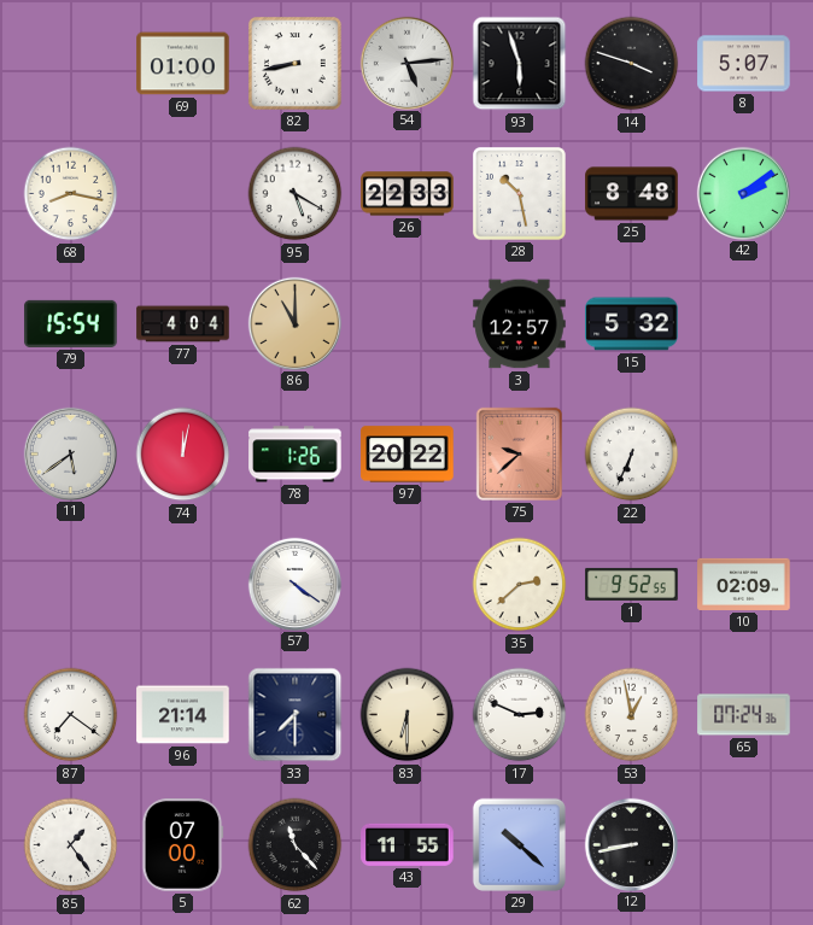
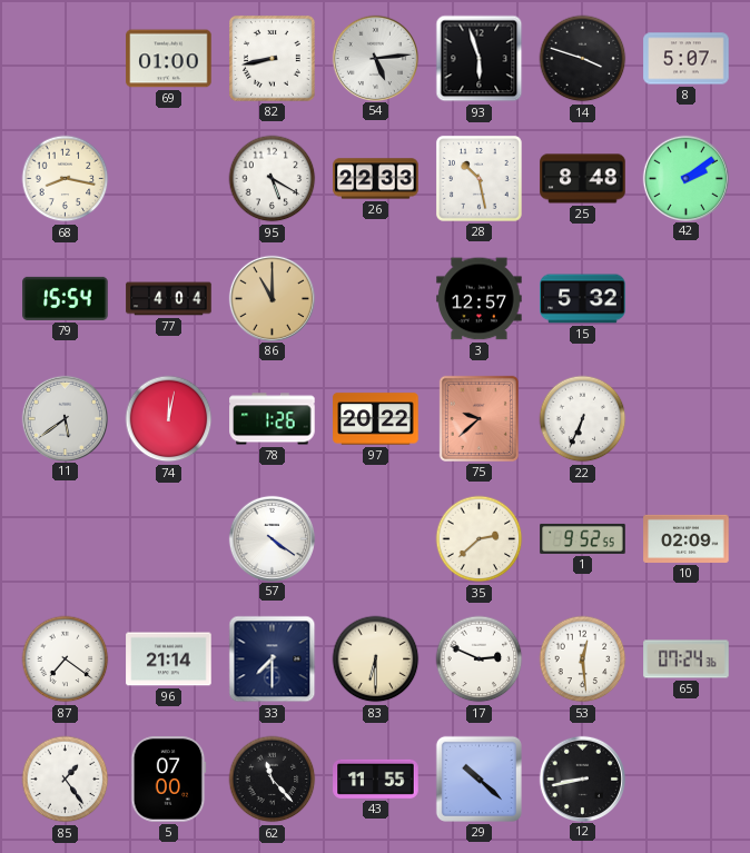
53: 12:58 -> 12:29 (583, 659)
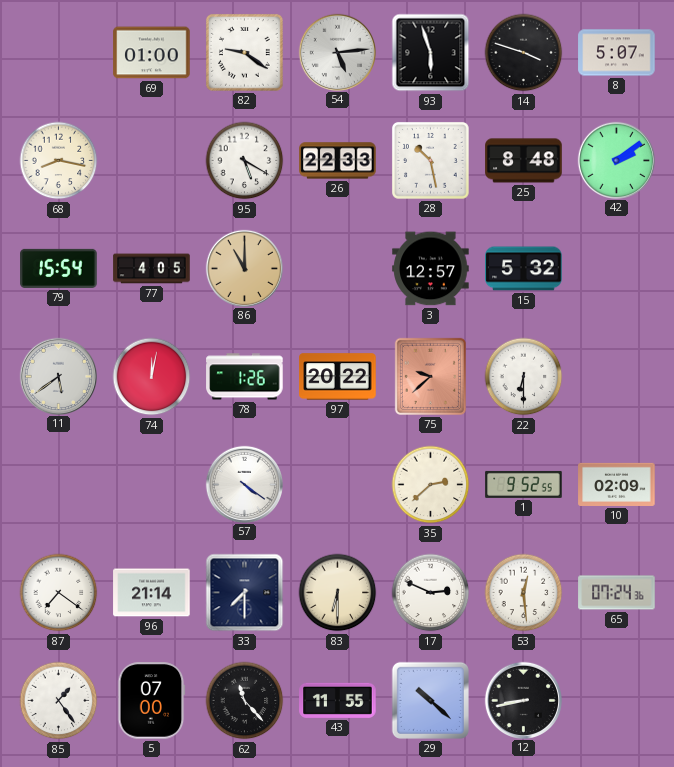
82: 8:43 -> 9:21 (244, 52)
77: 4:04 -> 4:05 (152, 269)
22: 6:34 -> 6:30 (524, 377)
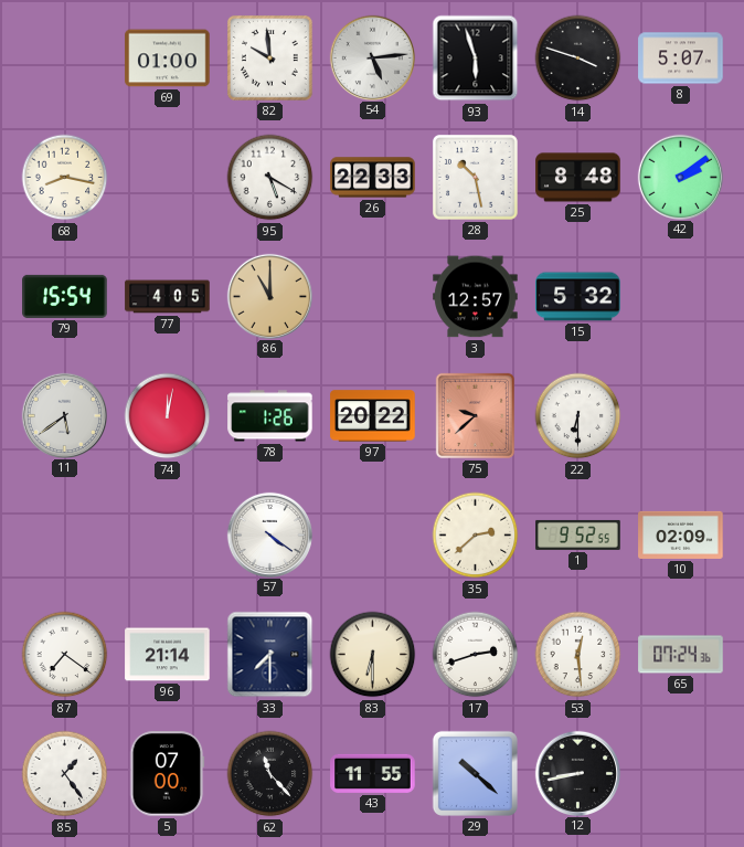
82: 9:21 -> 9:59 (269, 57)
17: 2:49 -> 2:42 (476, 655)
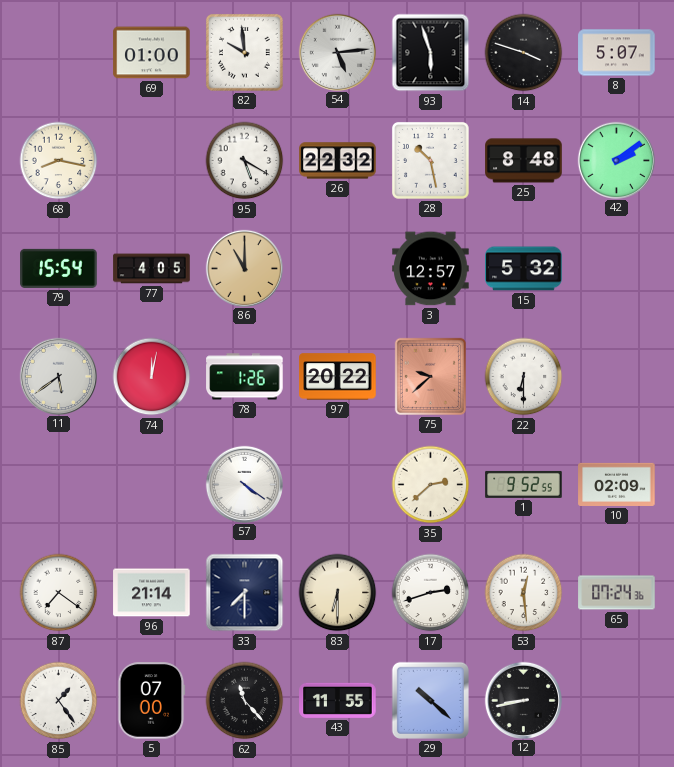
26: 22:33 -> 22:32 (338, 161)
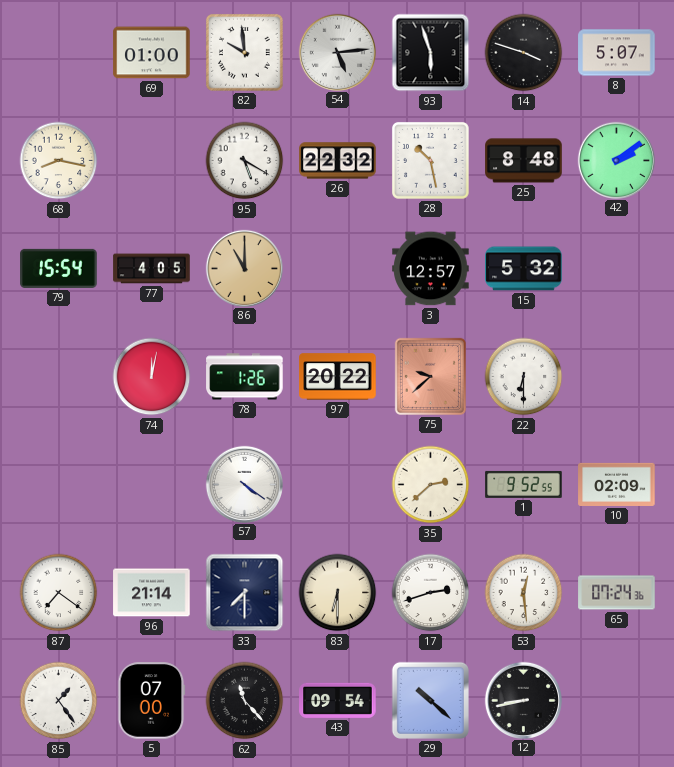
11: 5:39 -> none (58, 376)
43: 11:55 -> 09:54 (338, 700)
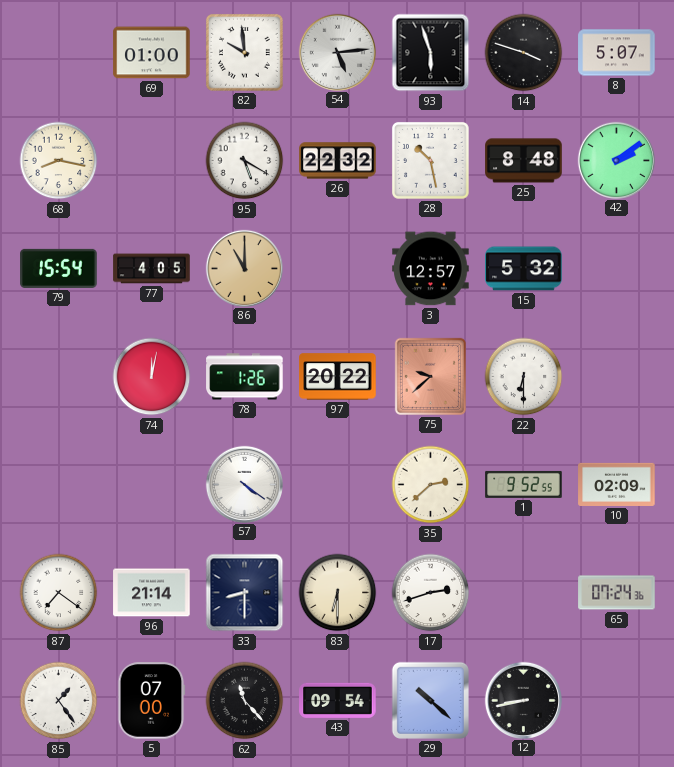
33: 7:30 -> 8:30 (245, 593)
53: 12:29 -> none (524, 593)
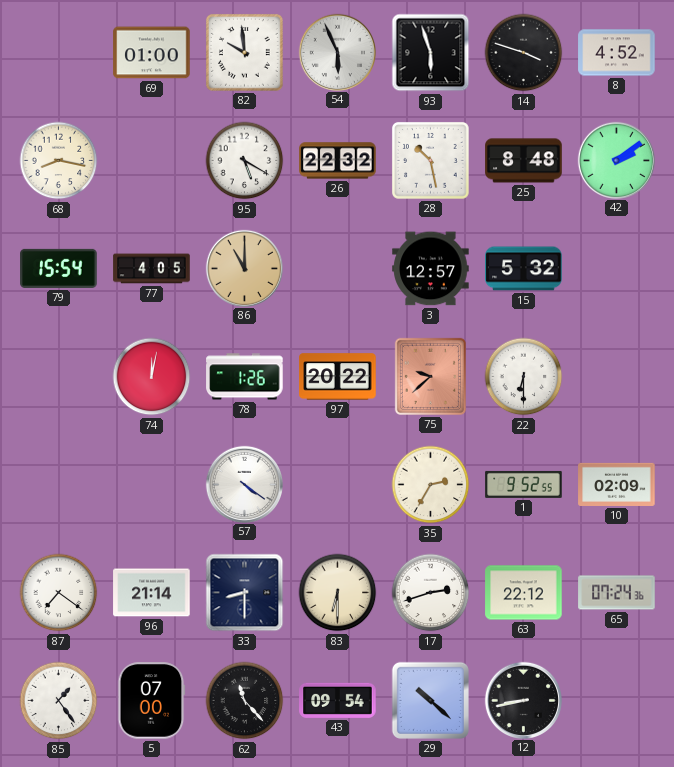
54: 5:14 -> 5:56 (337, 52)
8: 5:07 -> 4:52 (617, 53)
35: 2:38 -> 2:35 (431, 485)
63: none -> 22:12 (524, 593)
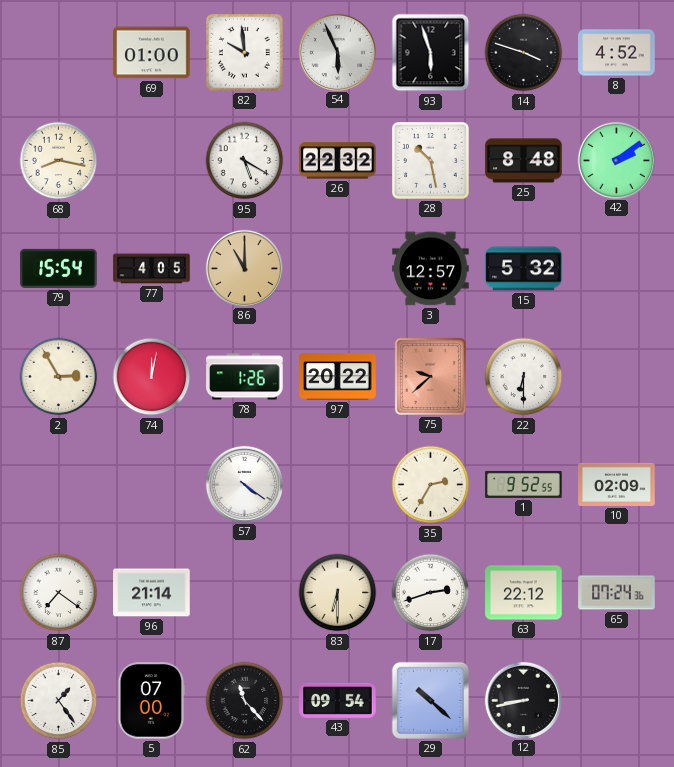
2: none -> 2:55 (59, 377)
33: 8:30 -> none (245, 593)
